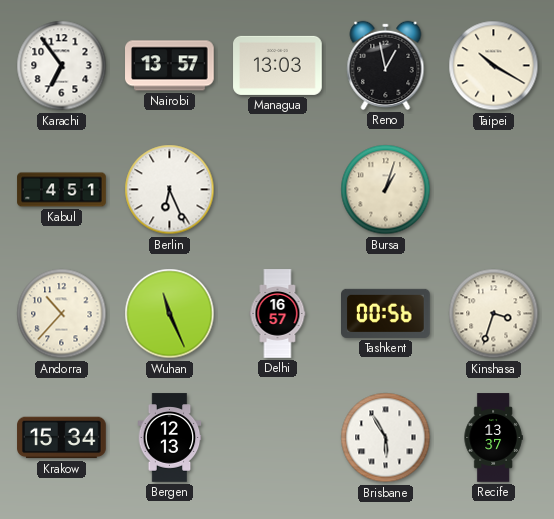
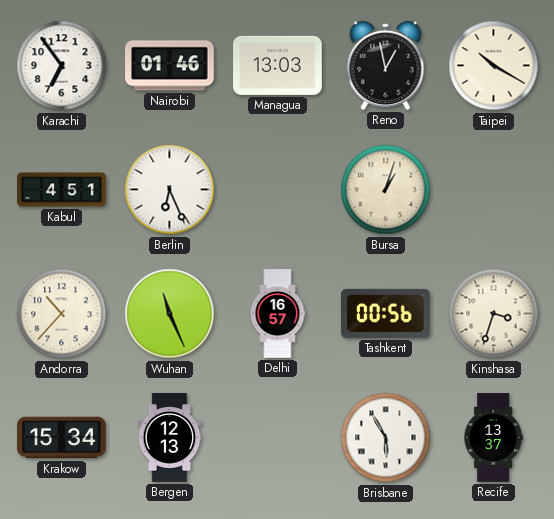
Nairobi: 13:57 -> 01:46 (170, 66)
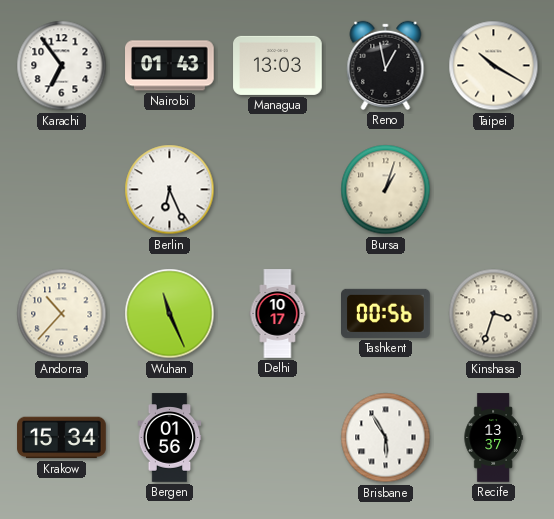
Nairobi: 01:46 -> 01:43 (170, 66)
Kabul: 4:51 -> none (62, 190)
Delhi: 16:57 -> 10:17 (278, 314)
Bergen: 12:13 -> 01:56 (170, 438)
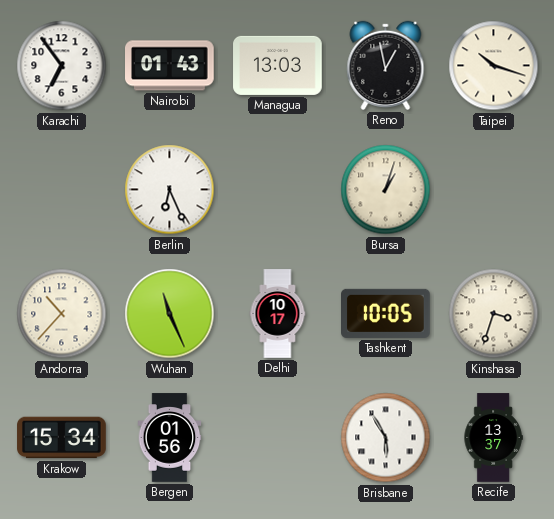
Taipei: 10:20 -> 10:18 (494, 66)
Tashkent: 00:56 -> 10:05 (386, 313)
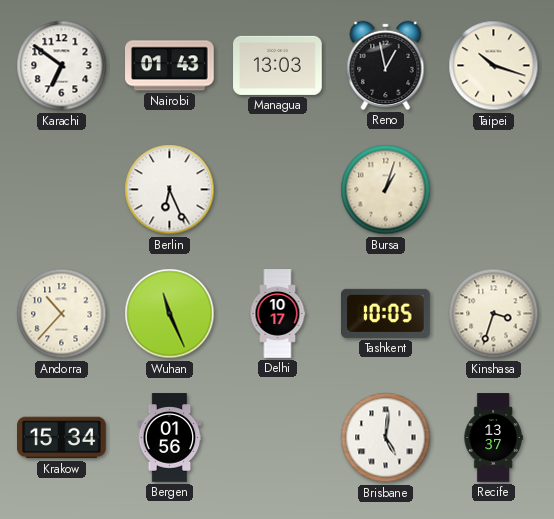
Karachi: 6:54 -> 6:51 (62, 66)
Brisbane: 5:55 -> 5:01 (386, 438)
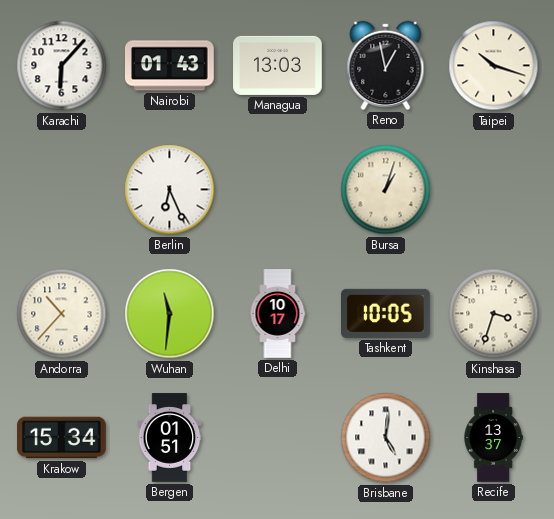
Karachi: 6:51 -> 6:07 (62, 66)
Wuhan: 11:26 -> 11:31 (170, 314)
Bergen: 01:56 -> 01:51 (170, 438)
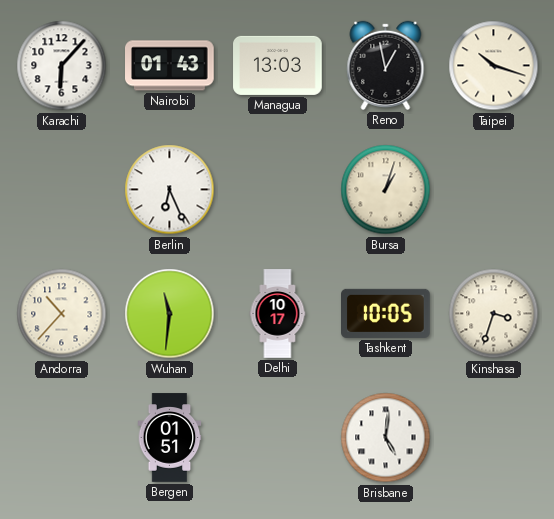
Krakow: 15:34 -> none (62, 438)
Recife: 13:37 -> none (493, 438)
